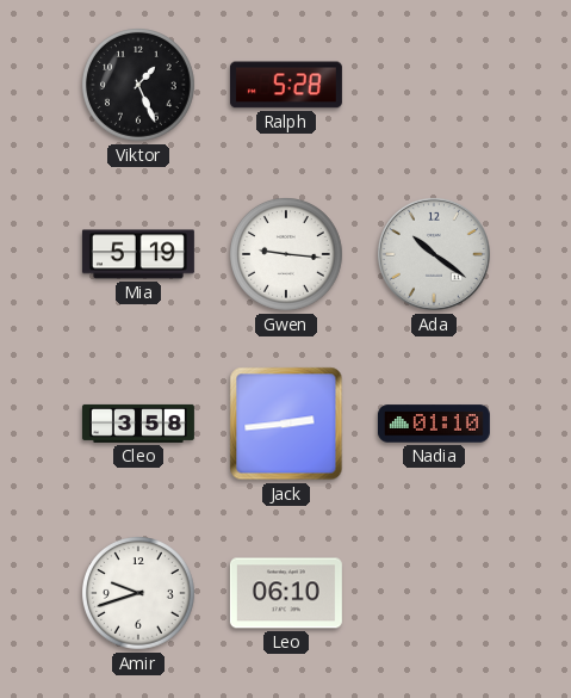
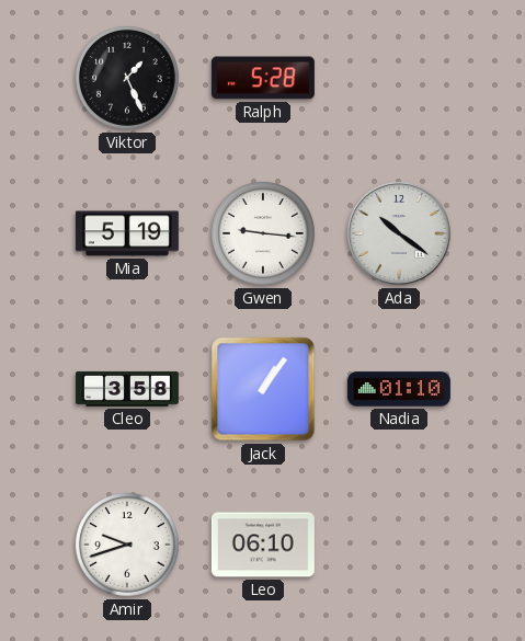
Jack: 2:44 -> 1:06 (263, 389)
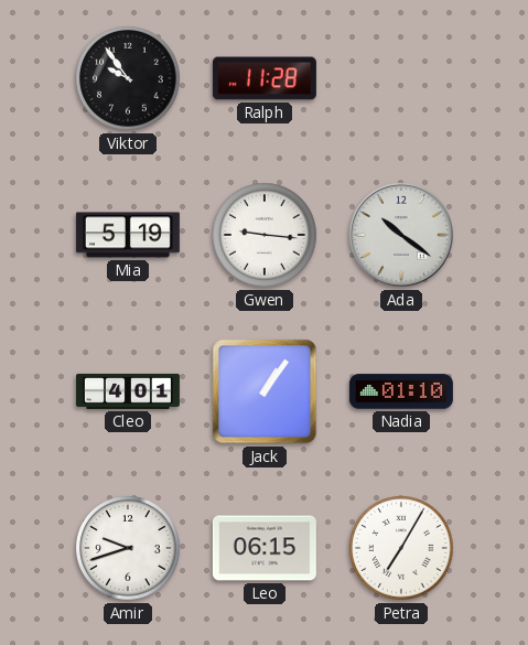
Viktor: 1:26 -> 9:54 (129, 79)
Ralph: 5:28 -> 11:28 (265, 78)
Cleo: 3:58 -> 4:01 (128, 391)
Leo: 06:10 -> 06:15 (265, 548)
Petra: none -> 7:05 (402, 549)
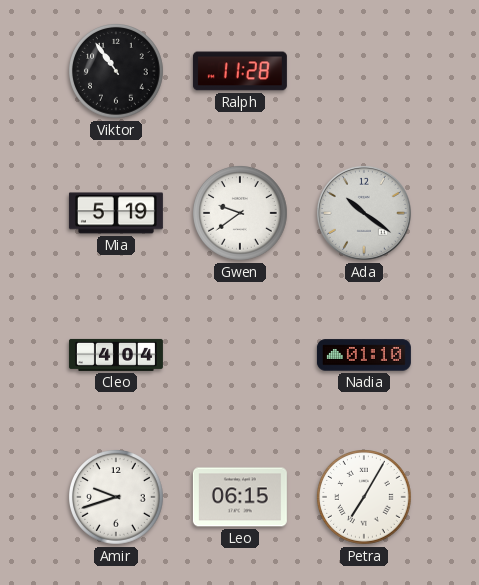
Viktor: 9:54 -> 10:54 (117, 72)
Gwen: 9:16 -> 9:39 (241, 214)
Cleo: 4:01 -> 4:04 (116, 355)
Jack: 1:06 -> none (265, 391)
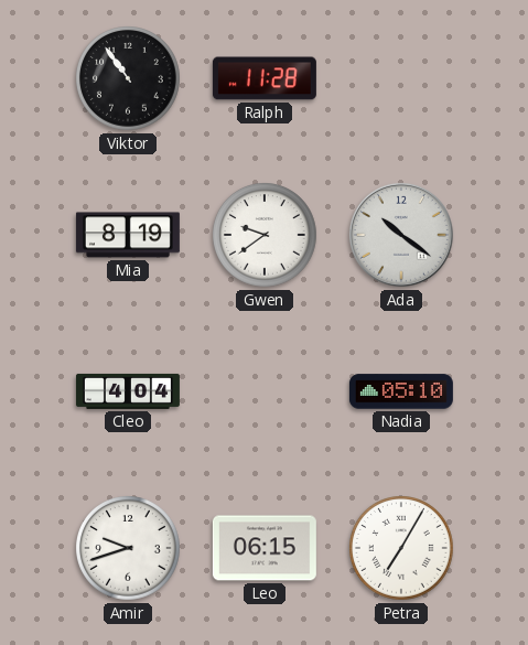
Mia: 5:19 -> 8:19 (128, 235)
Nadia: 01:10 -> 05:10 (401, 391)
